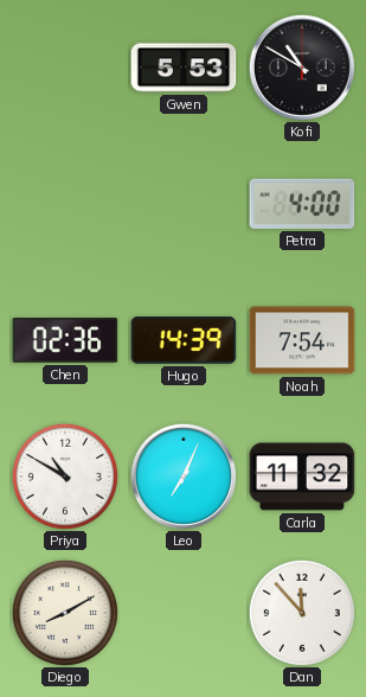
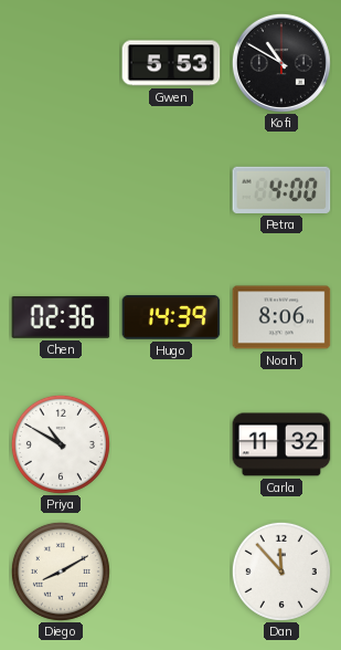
Noah: 7:54 -> 8:06 (281, 317)
Leo: 7:04 -> none (184, 477)
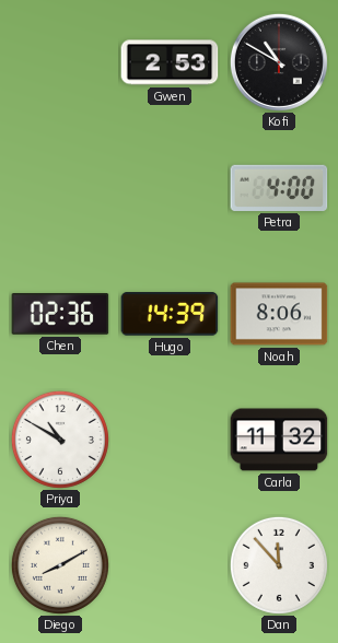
Gwen: 5:53 -> 2:53 (170, 62)
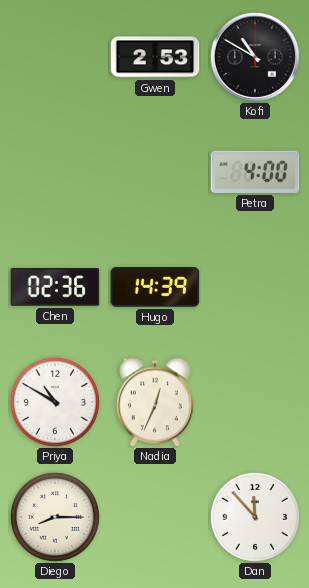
Noah: 8:06 -> none (279, 314)
Nadia: none -> 12:34 (155, 402)
Carla: 11:32 -> none (279, 440)
Diego: 8:10 -> 8:15 (55, 517)
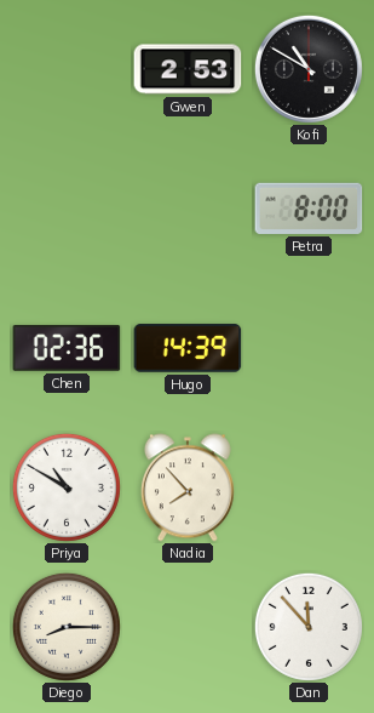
Petra: 4:00 -> 8:00 (309, 209)
Nadia: 12:34 -> 7:53 (188, 487)
